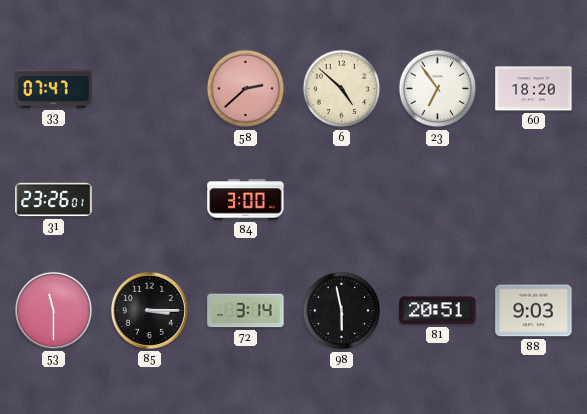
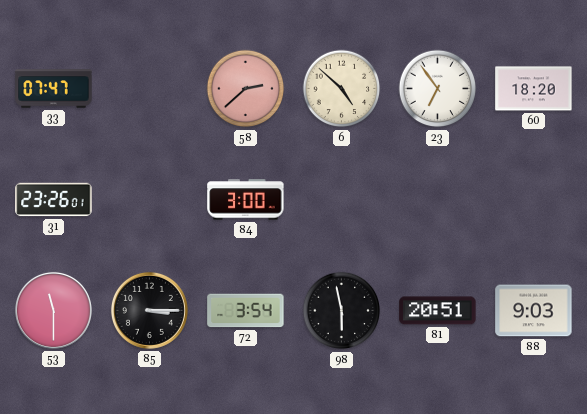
72: 3:14 -> 3:54 (246, 311)
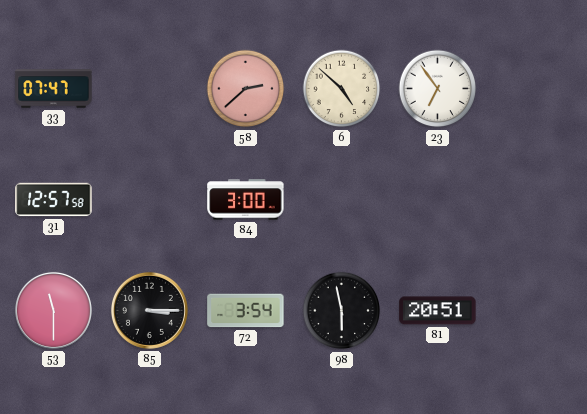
60: 18:20 -> none (534, 89)
31: 23:26 -> 12:57 (54, 200)
88: 9:03 -> none (534, 311)
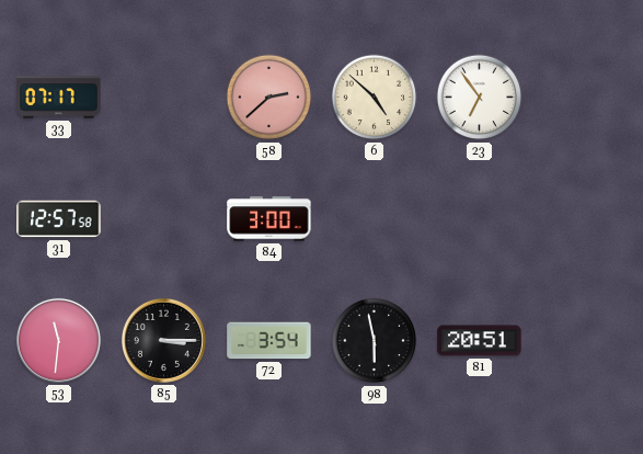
33: 07:47 -> 07:17 (59, 98)
53: 11:30 -> 11:31 (58, 340)
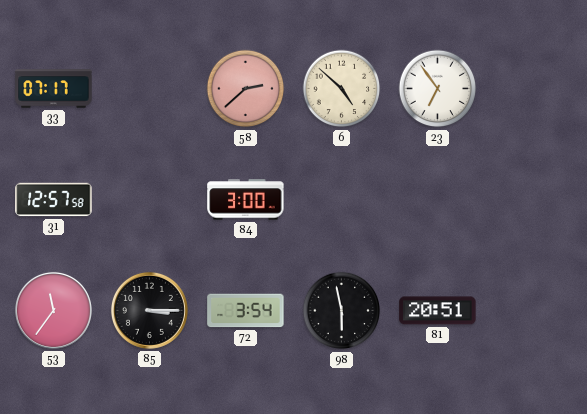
53: 11:31 -> 11:36 (53, 310)
